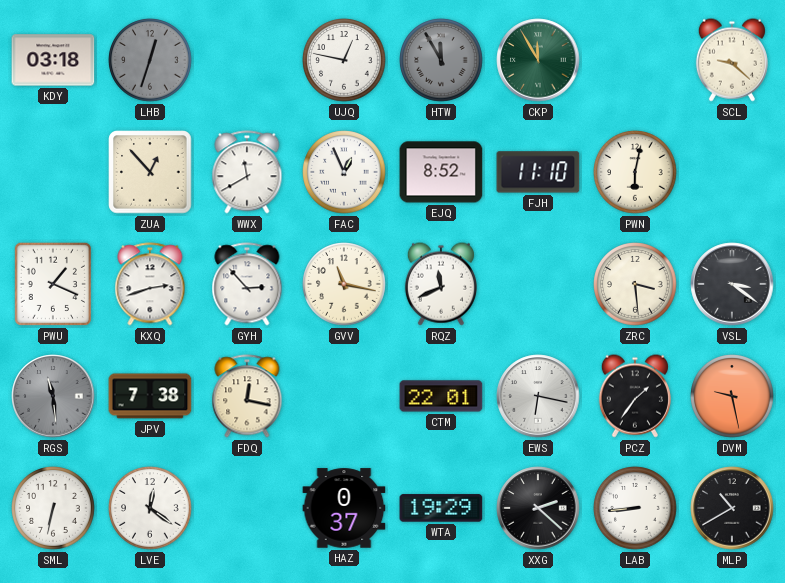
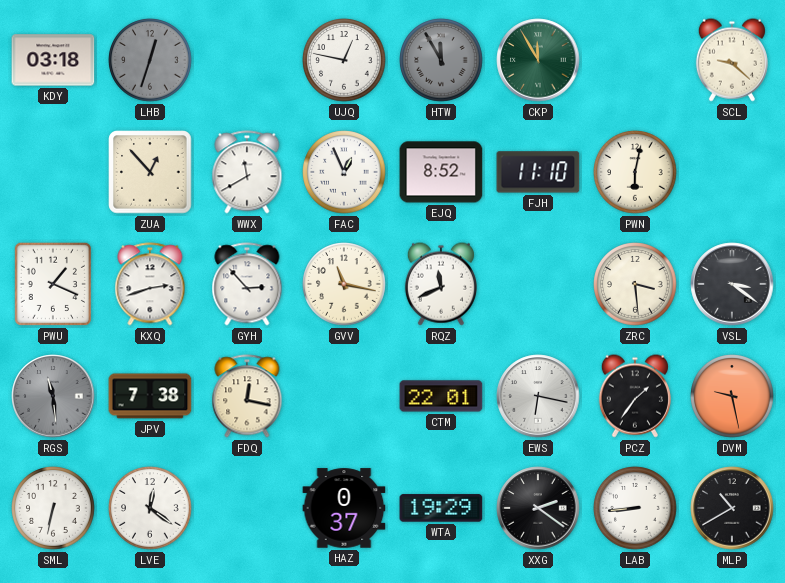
XXG: 2:22 -> 2:21 (538, 508)
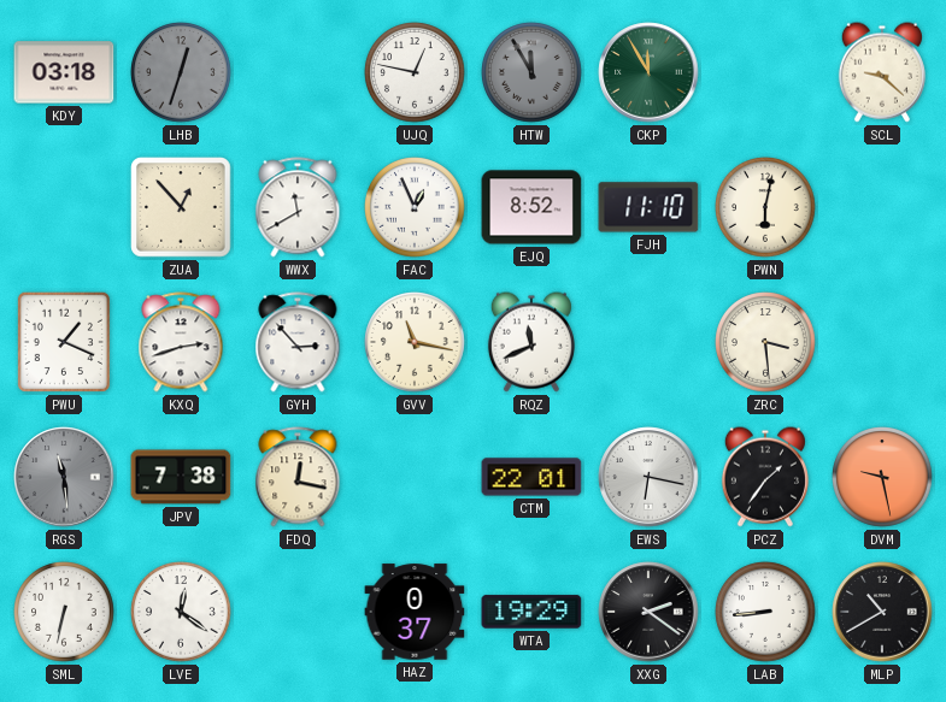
VSL: 3:21 -> none (732, 284)
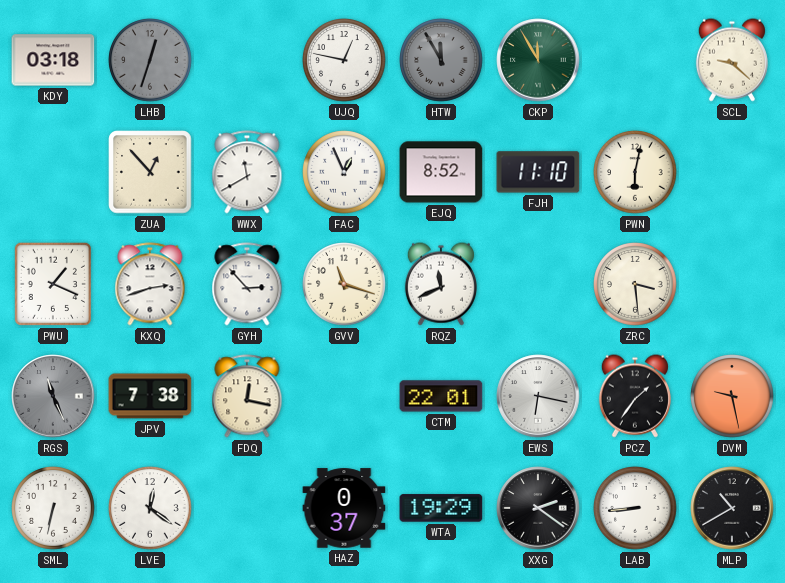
GVV: 11:17 -> 11:18 (344, 284)
RGS: 11:29 -> 11:26 (53, 396)
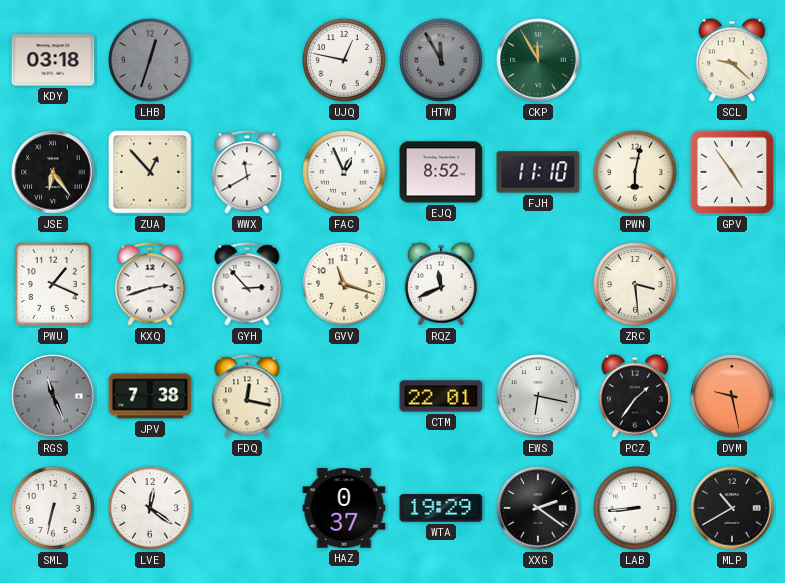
JSE: none -> 6:24 (53, 172)
GPV: none -> 4:54 (732, 172)
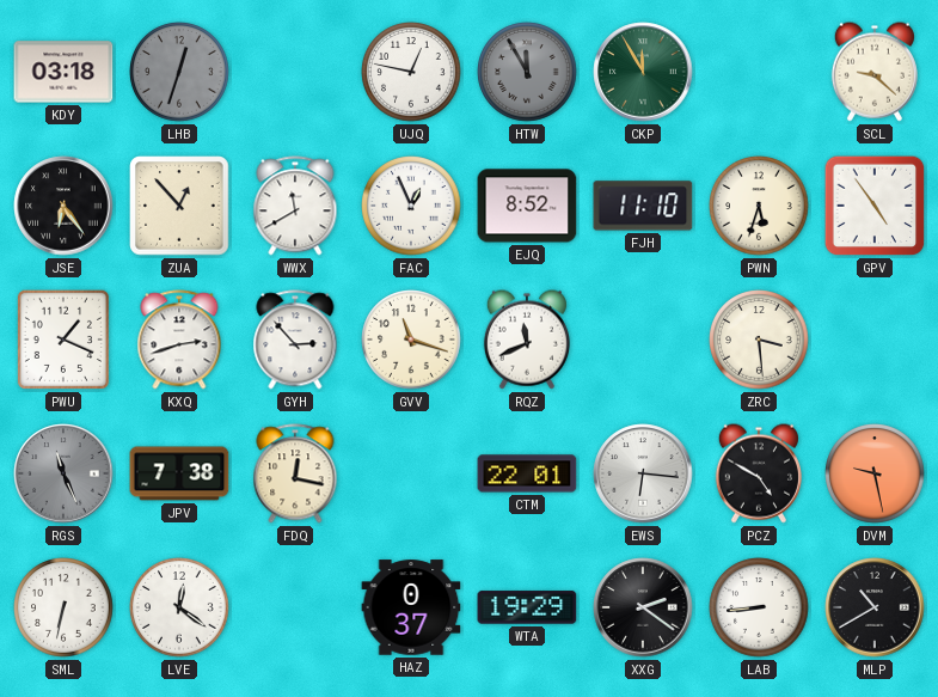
PWN: 6:02 -> 5:33 (759, 206)
EWS: 6:17 -> 6:16 (643, 473)
PCZ: 1:36 -> 4:50 (759, 473)
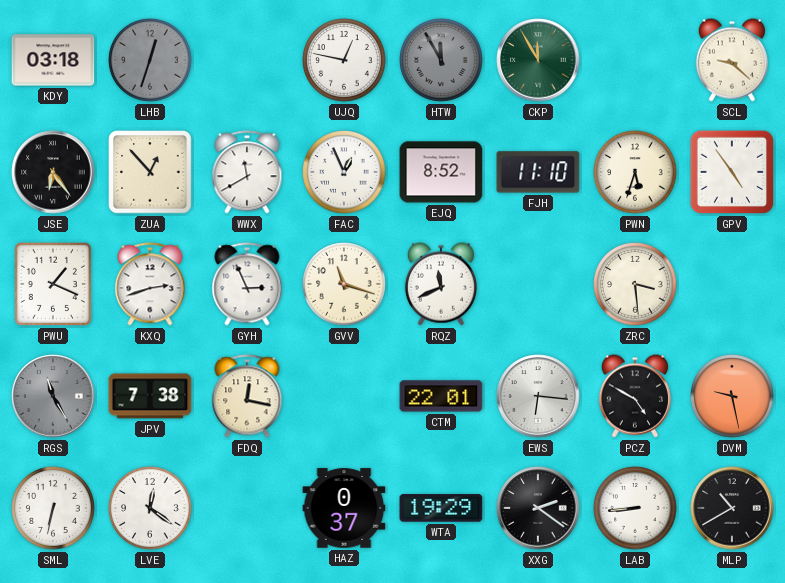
GYH: 2:53 -> 2:56 (247, 284)
RGS: 11:26 -> 11:25 (53, 396)
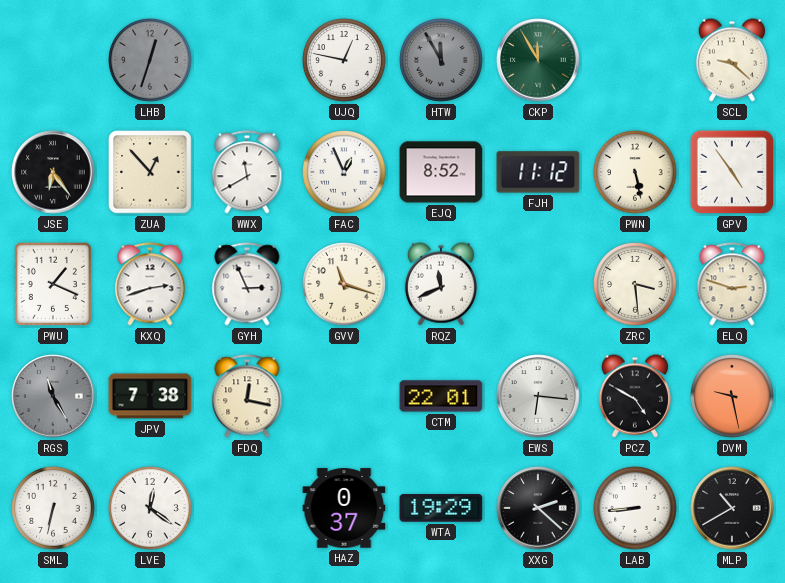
KDY: 03:18 -> none (53, 60)
FJH: 11:10 -> 11:12 (538, 172)
PWN: 5:33 -> 5:28 (635, 172)
ELQ: none -> 2:48 (732, 284)
XXG: 2:21 -> 2:22 (538, 508)
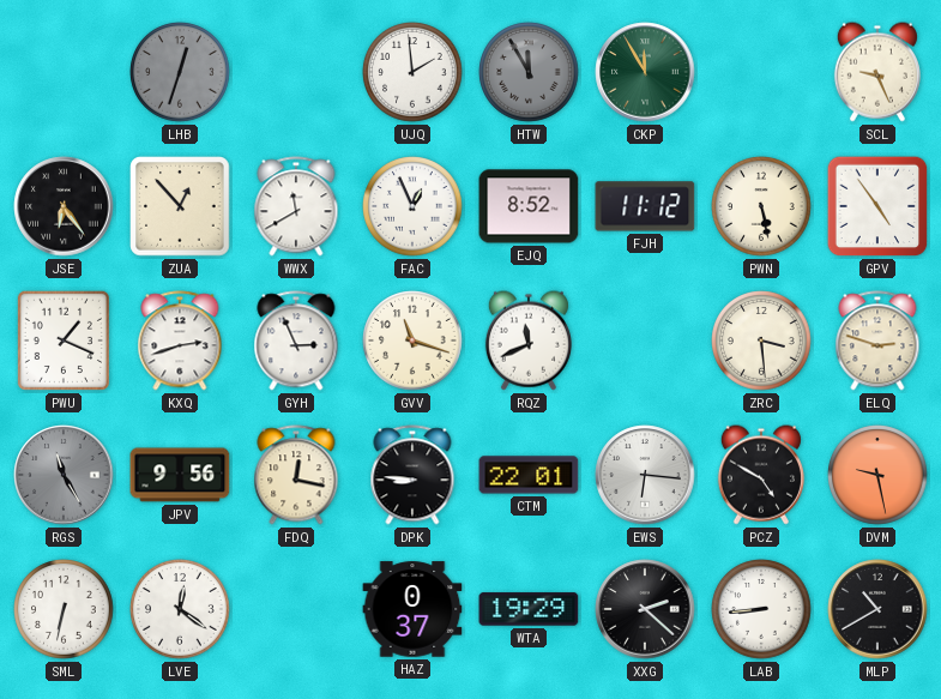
UJQ: 12:47 -> 1:59 (412, 72)
SCL: 9:22 -> 9:26 (877, 72)
JPV: 7:38 -> 9:56 (180, 475)
DPK: none -> 8:46 (412, 475)
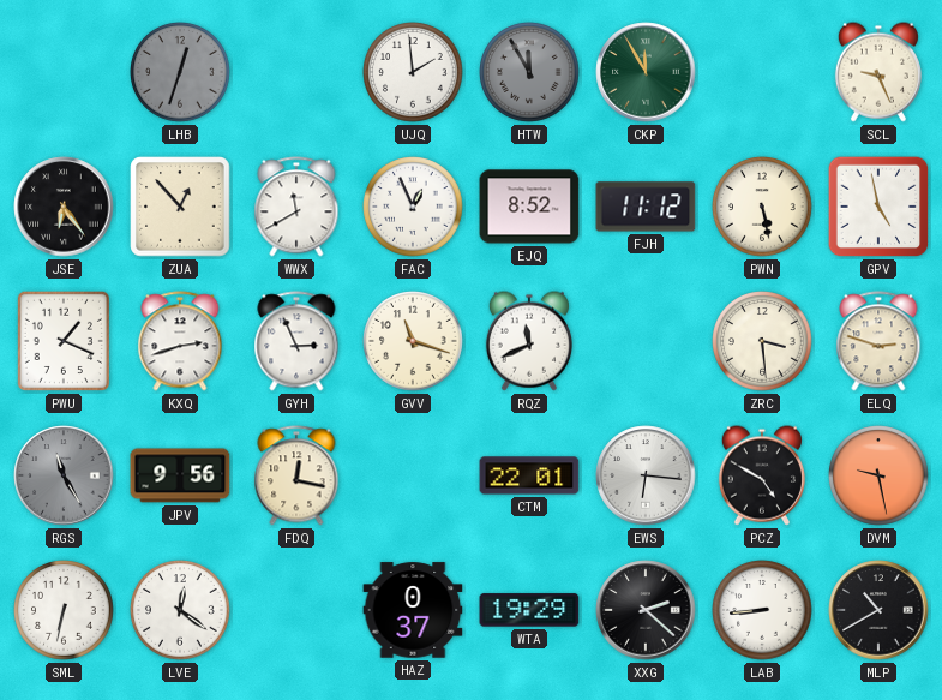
GPV: 4:54 -> 4:58 (878, 207)
DPK: 8:46 -> none (412, 475)
